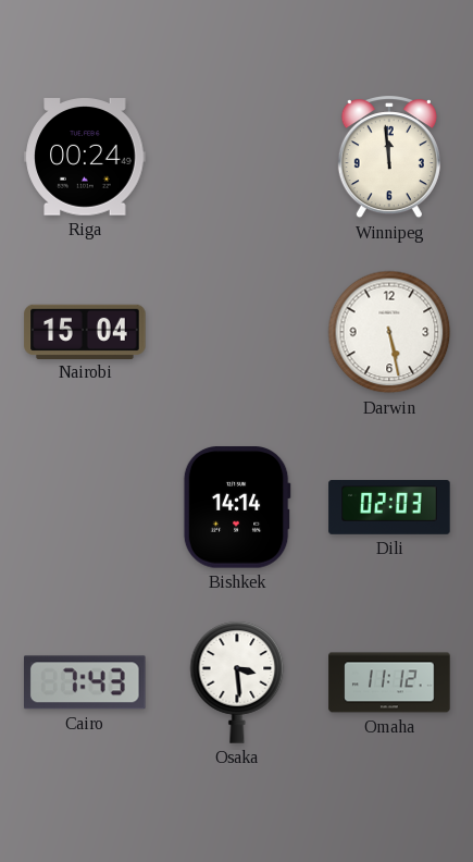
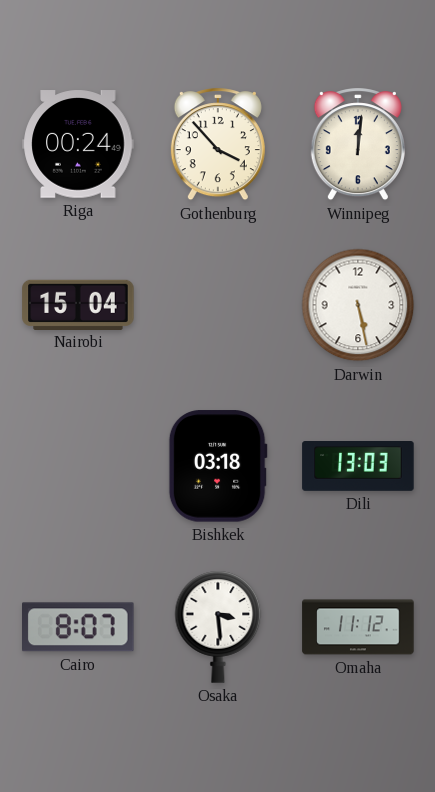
Gothenburg: none -> 3:53 (218, 145)
Winnipeg: 11:59 -> 12:01 (358, 145)
Bishkek: 14:14 -> 03:18 (218, 466)
Dili: 02:03 -> 13:03 (358, 467)
Cairo: 7:43 -> 8:07 (79, 627)
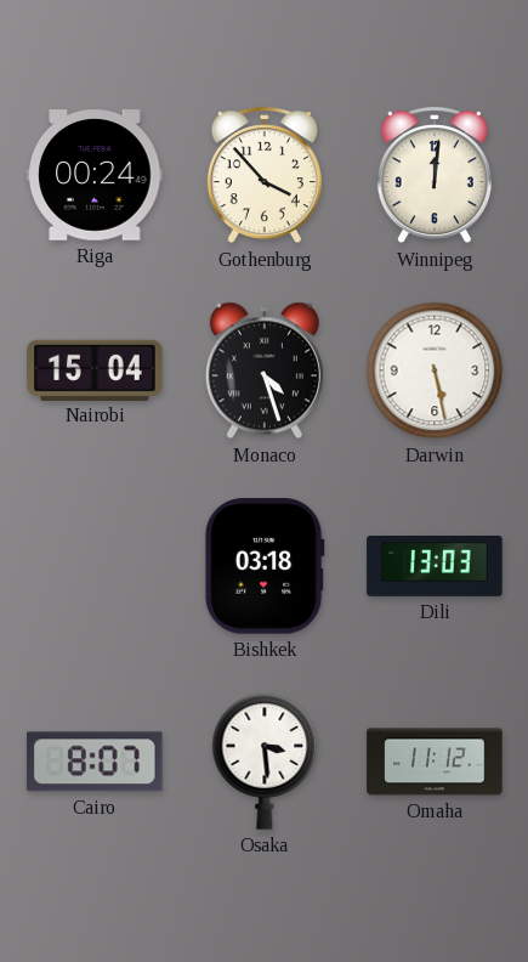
Monaco: none -> 4:27 (265, 370)
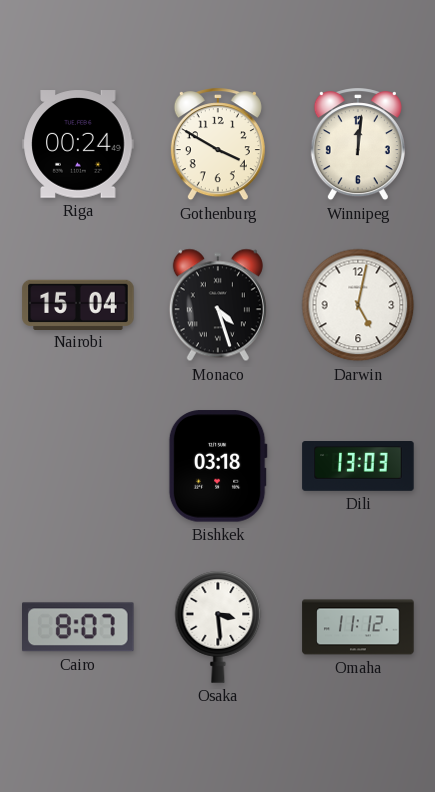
Gothenburg: 3:53 -> 3:50 (218, 145)
Darwin: 5:28 -> 5:02 (358, 305)
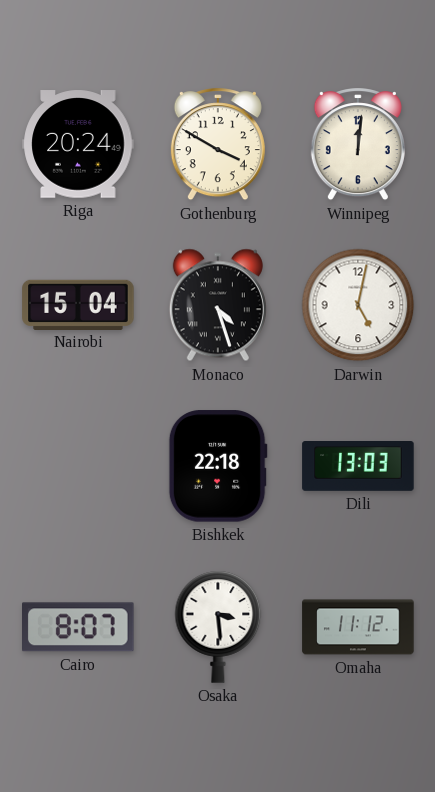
Riga: 00:24 -> 20:24 (78, 144)
Bishkek: 03:18 -> 22:18 (218, 466)
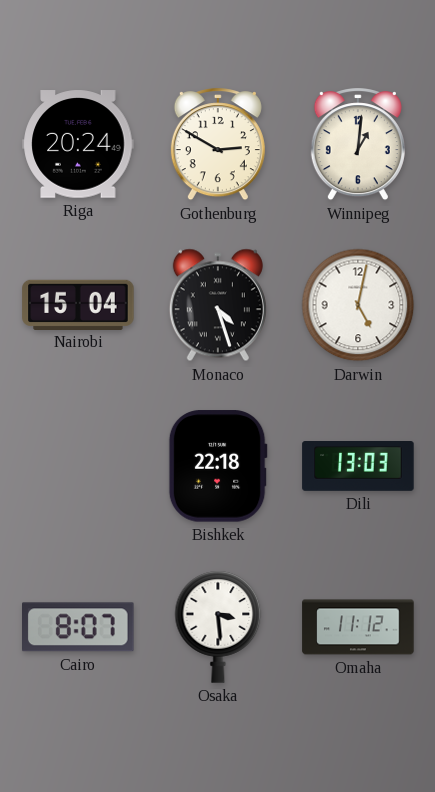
Gothenburg: 3:50 -> 2:50 (218, 145)
Winnipeg: 12:01 -> 1:01 (358, 145)
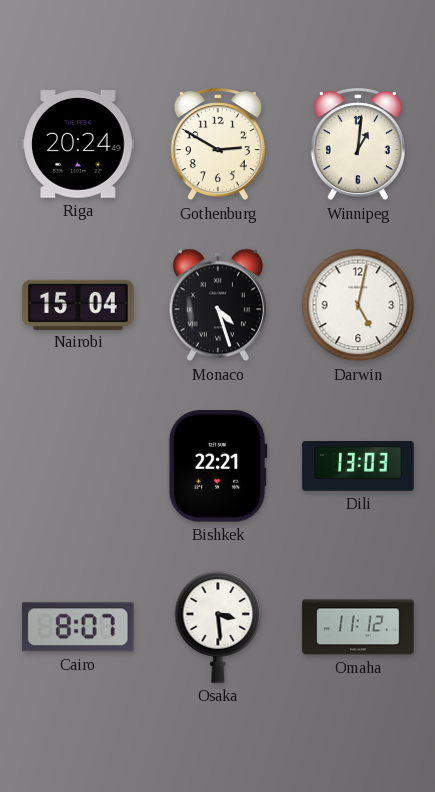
Bishkek: 22:18 -> 22:21 (218, 466)
